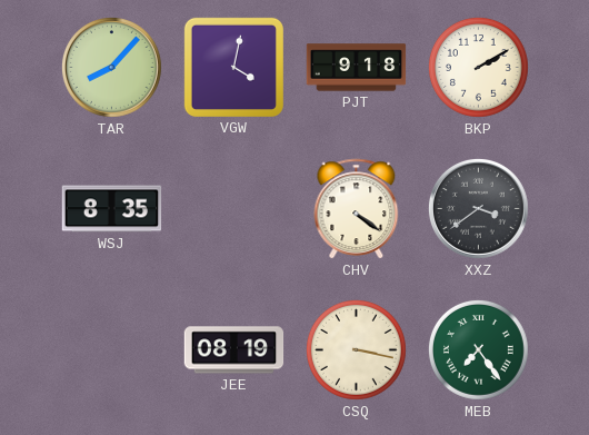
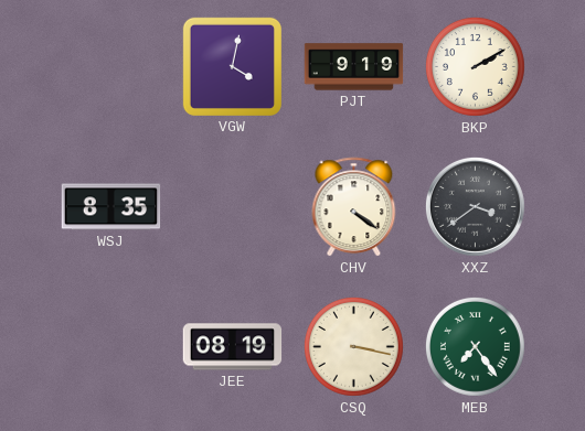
TAR: 8:07 -> none (111, 67)
PJT: 9:18 -> 9:19 (354, 67)
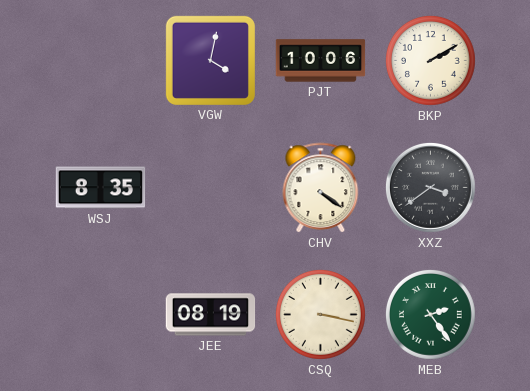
PJT: 9:19 -> 10:06 (321, 61)
MEB: 7:24 -> 2:24 (430, 314)
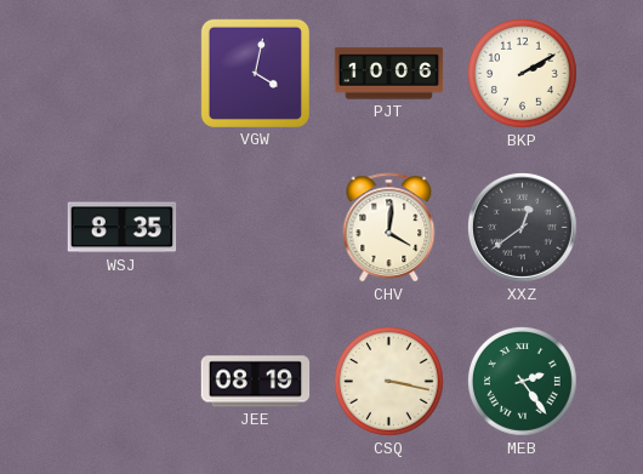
CHV: 4:21 -> 4:01 (389, 228)
XXZ: 3:39 -> 12:39 (522, 227)
